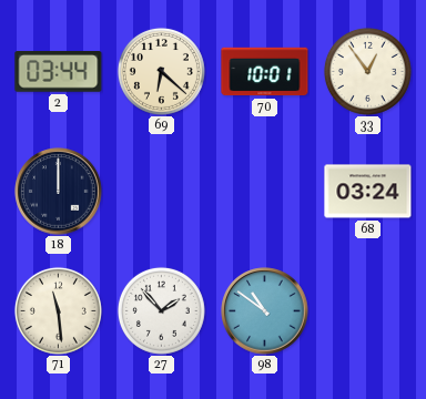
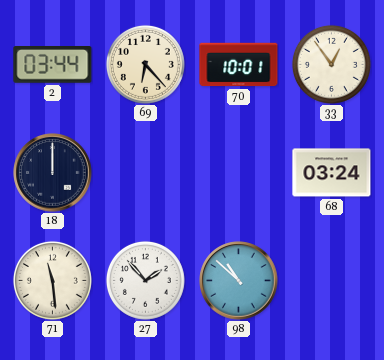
69: 6:22 -> 6:23 (145, 64)
98: 10:51 -> 10:52 (239, 281)
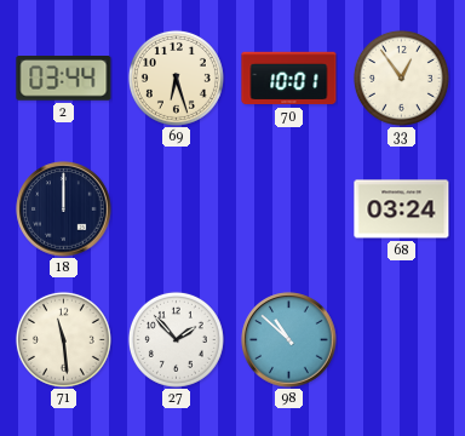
69: 6:23 -> 6:27 (176, 78)
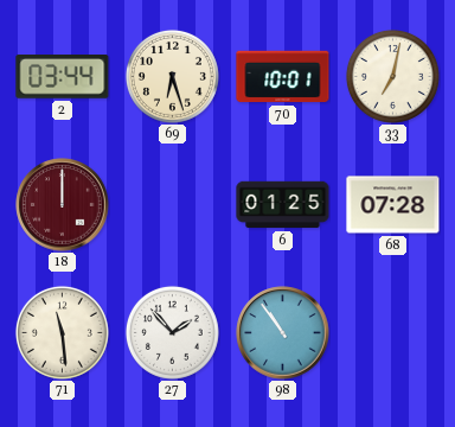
33: 12:54 -> 7:02 (392, 76)
18 dial: navy -> burgundy (63, 205)
6: none -> 01:25 (283, 205)
68: 03:24 -> 07:28 (393, 205)
98: 10:52 -> 10:54 (283, 333)
